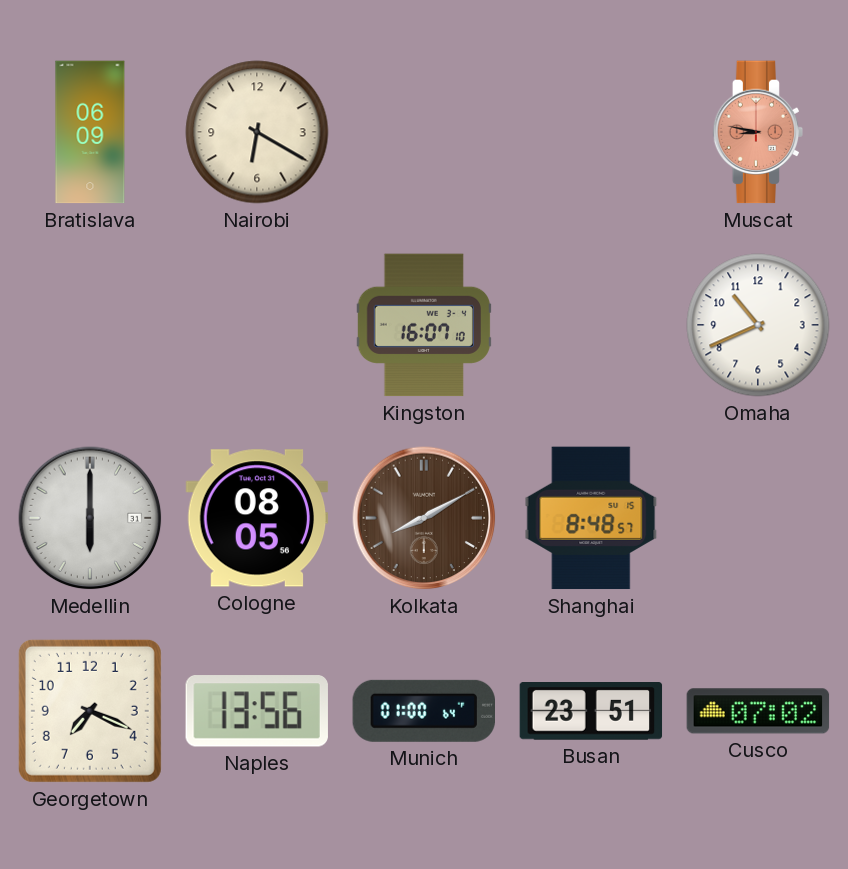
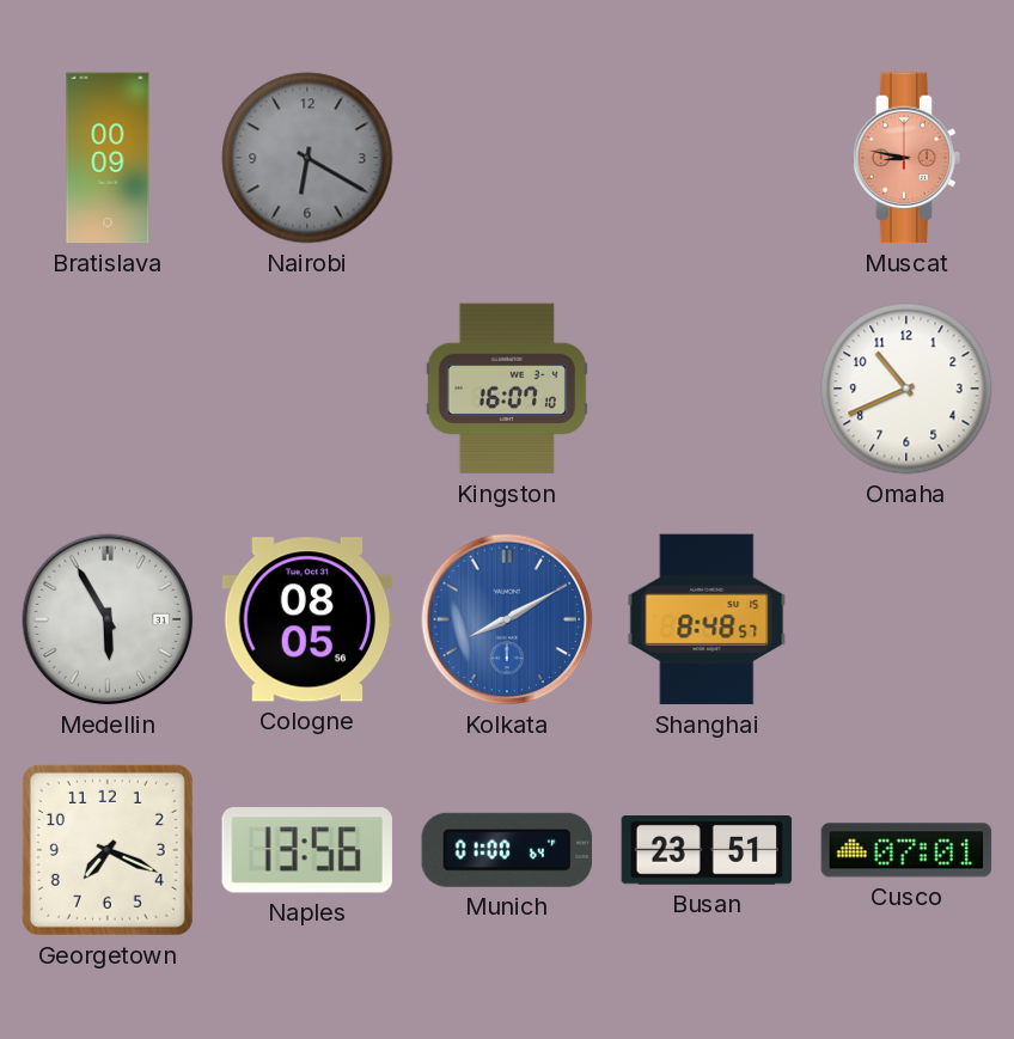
Bratislava: 06:09 -> 00:09 (108, 158)
Nairobi dial: cream -> grey (307, 158)
Medellin: 6:00 -> 5:55 (108, 619)
Kolkata dial: brown -> blue (507, 619)
Cusco: 07:02 -> 07:01 (906, 850)
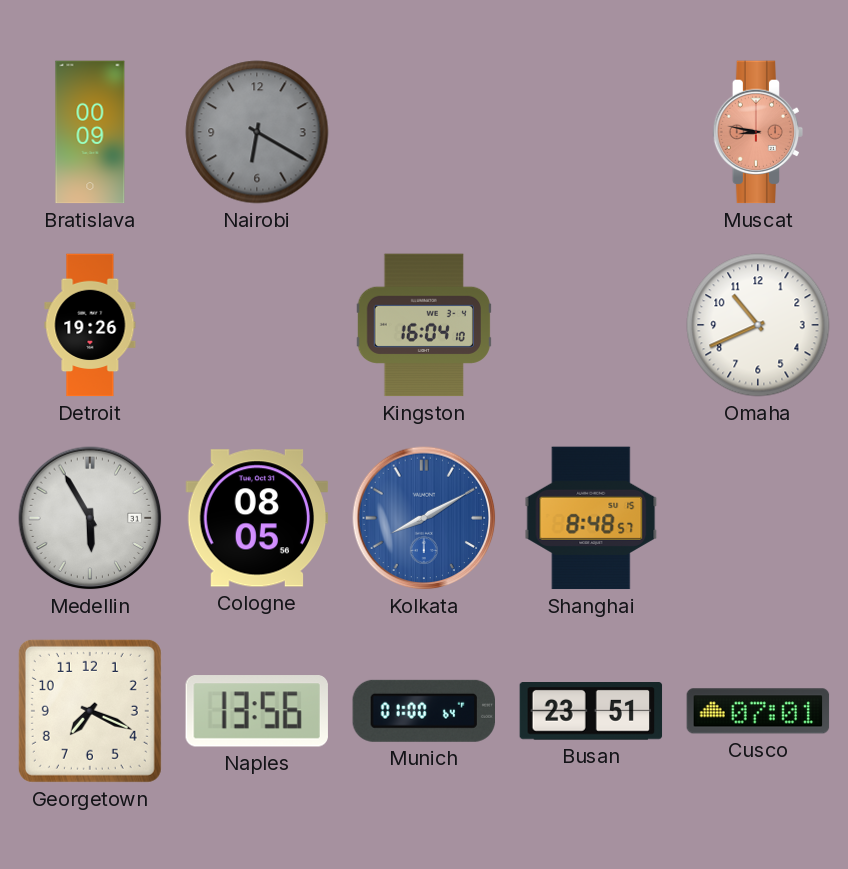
Detroit: none -> 19:26 (90, 325)
Kingston: 16:07 -> 16:04 (423, 325)
